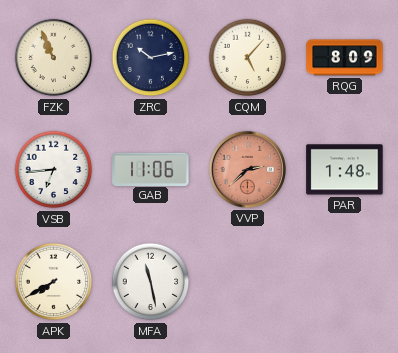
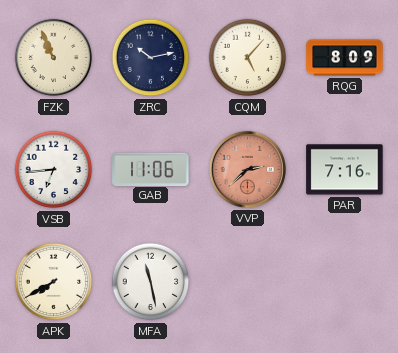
PAR: 1:48 -> 7:16 (345, 170)
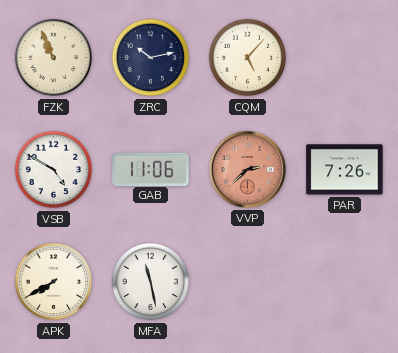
RQG: 8:09 -> none (345, 58)
VSB: 6:44 -> 4:50 (54, 170)
PAR: 7:16 -> 7:26 (345, 170)
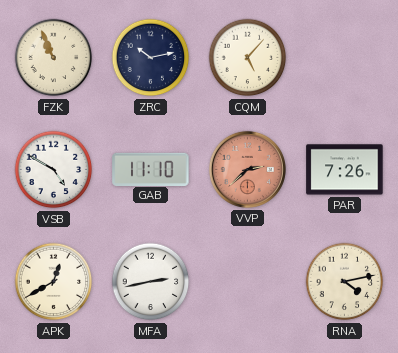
GAB: 11:06 -> 11:10 (151, 169)
APK: 7:40 -> 12:40 (54, 282)
MFA: 11:28 -> 2:43 (151, 282)
RNA: none -> 4:13 (345, 282)
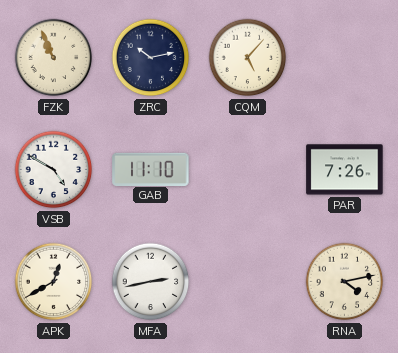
VVP: 2:38 -> none (247, 169)
